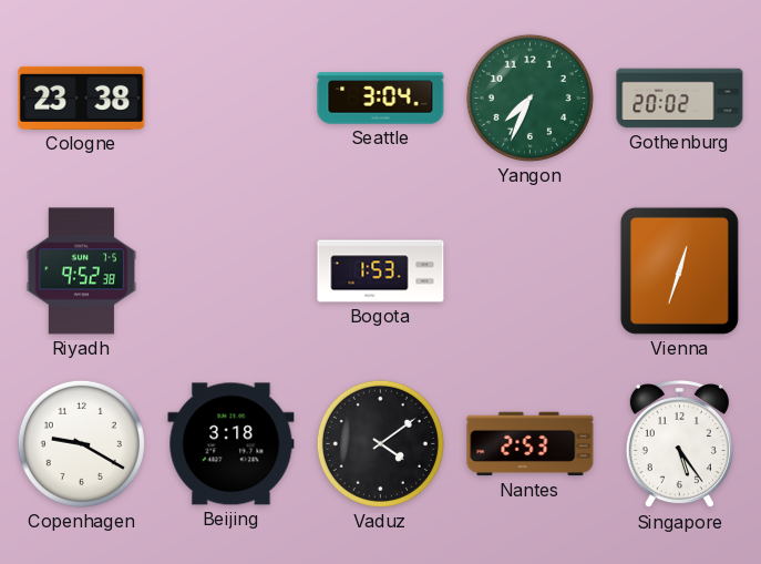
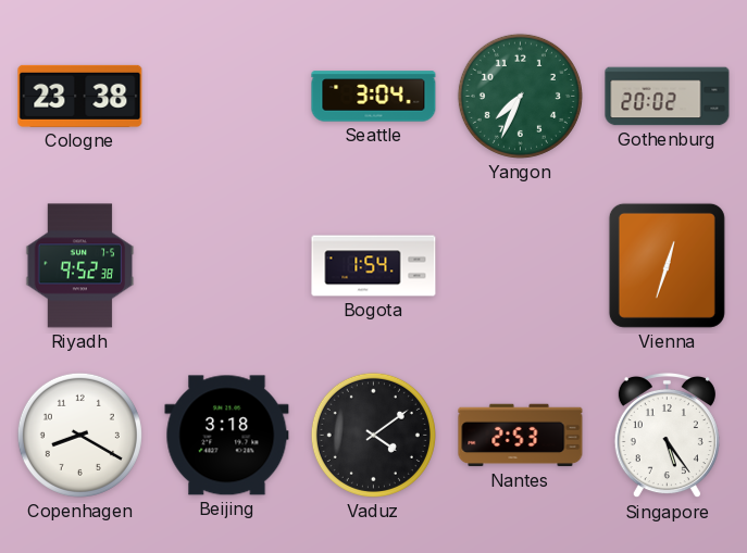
Bogota: 1:53 -> 1:54 (374, 266)
Copenhagen: 9:20 -> 8:20 (79, 435)
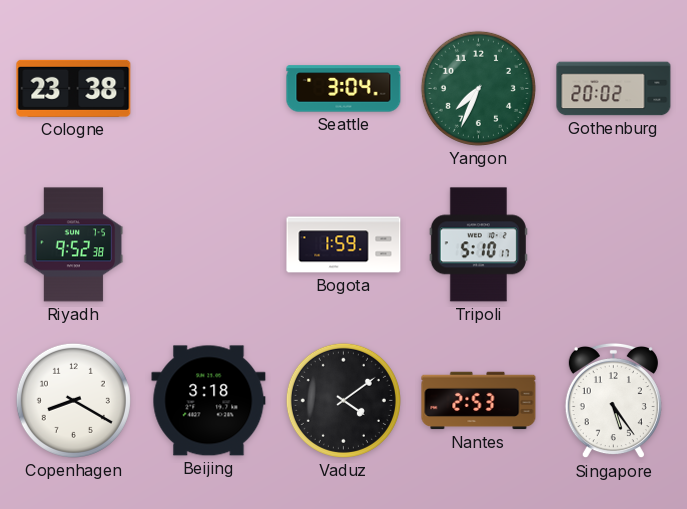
Bogota: 1:54 -> 1:59 (344, 245)
Tripoli: none -> 5:10 (478, 245)
Vienna: 12:33 -> none (667, 265)
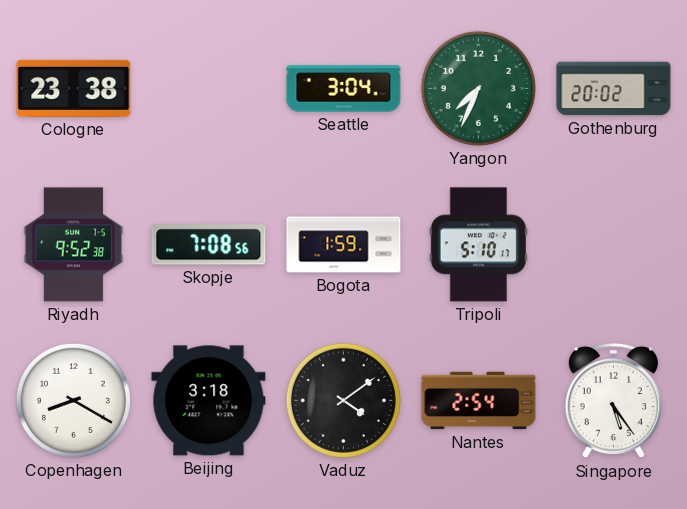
Skopje: none -> 7:08 (209, 245)
Nantes: 2:53 -> 2:54 (479, 401)
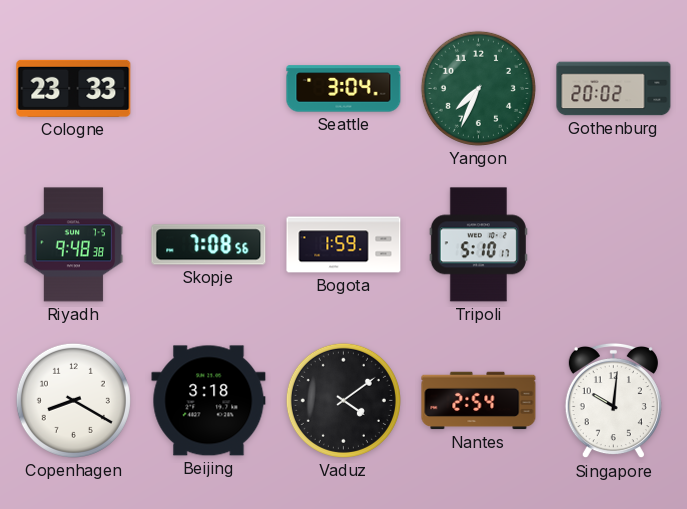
Cologne: 23:38 -> 23:33 (74, 88)
Riyadh: 9:52 -> 9:48 (74, 245)
Singapore: 5:24 -> 10:01 (613, 401)
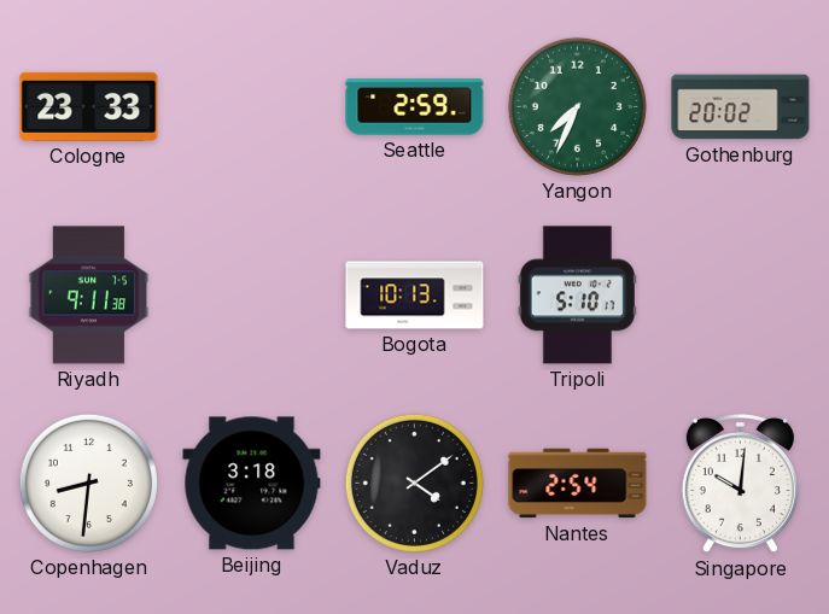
Seattle: 3:04 -> 2:59 (415, 107)
Riyadh: 9:48 -> 9:11 (89, 296)
Skopje: 7:08 -> none (209, 245)
Bogota: 1:59 -> 10:13 (415, 296)
Copenhagen: 8:20 -> 8:31 (88, 483)
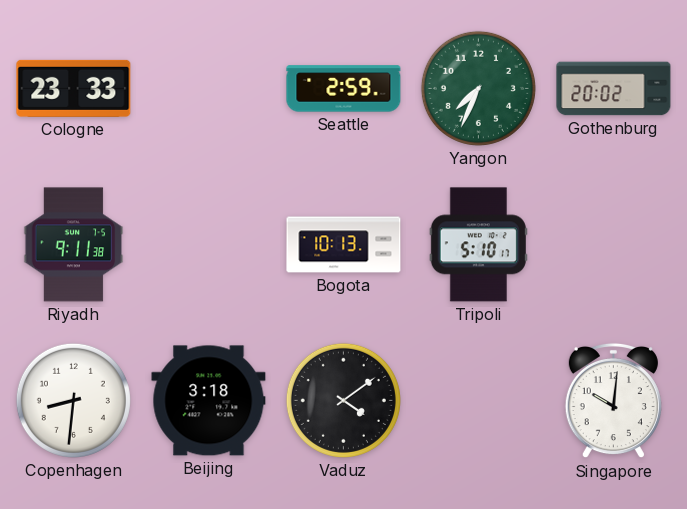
Nantes: 2:54 -> none (578, 484)
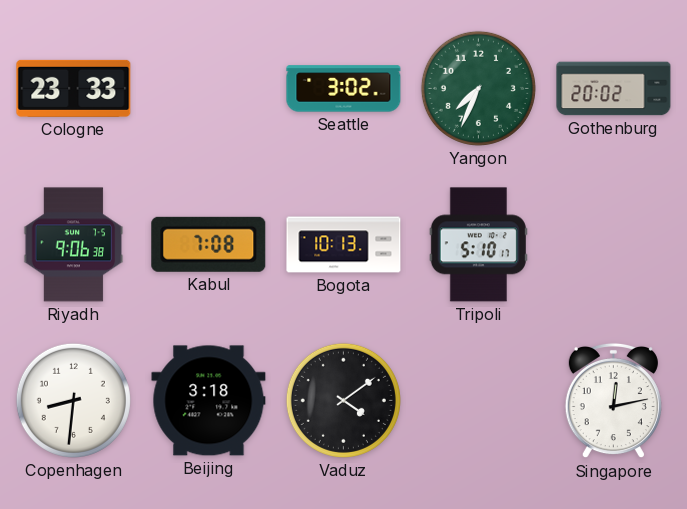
Seattle: 2:59 -> 3:02 (344, 89)
Riyadh: 9:11 -> 9:06 (74, 245)
Kabul: none -> 7:08 (209, 244)
Singapore: 10:01 -> 12:13 (613, 401)
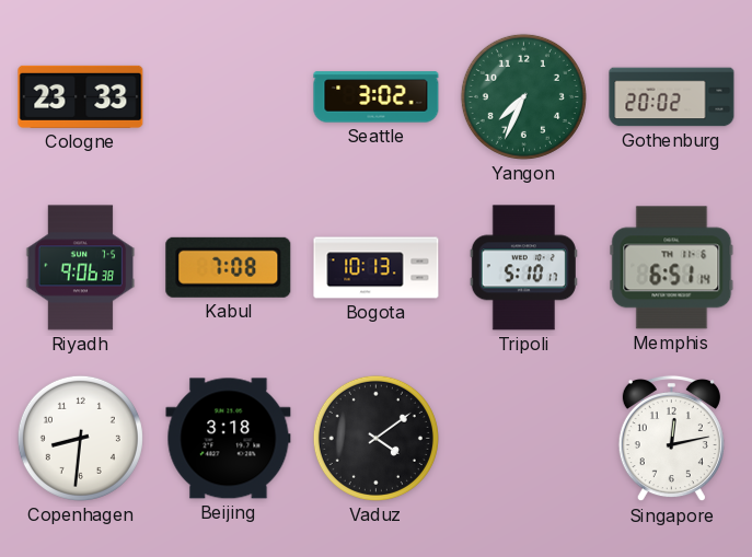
Memphis: none -> 6:51 (672, 268)
